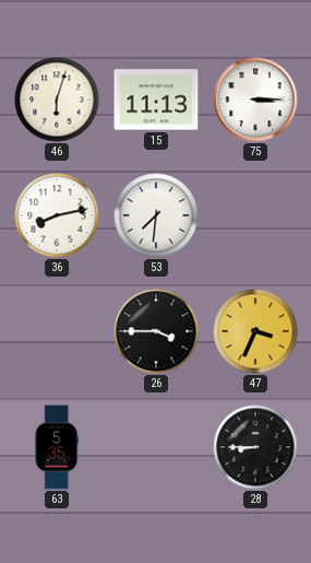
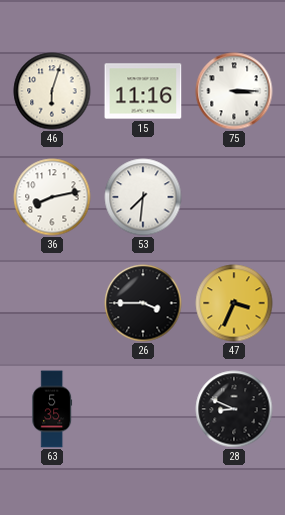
15: 11:13 -> 11:16 (143, 91)
28: 8:45 -> 8:49 (234, 409)
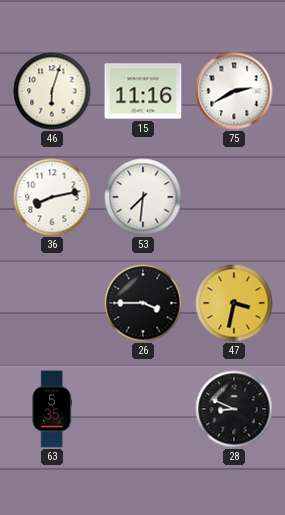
75: 3:15 -> 2:40 (234, 91)
47: 3:34 -> 3:32 (234, 303)
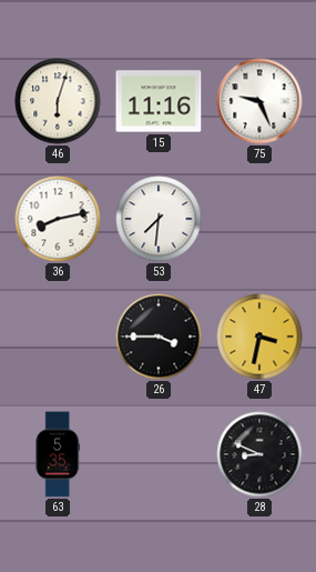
75: 2:40 -> 9:26 (259, 101)
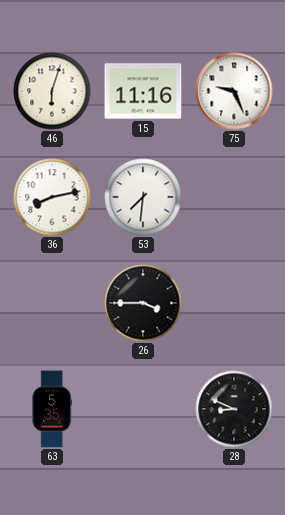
47: 3:32 -> none (259, 337)
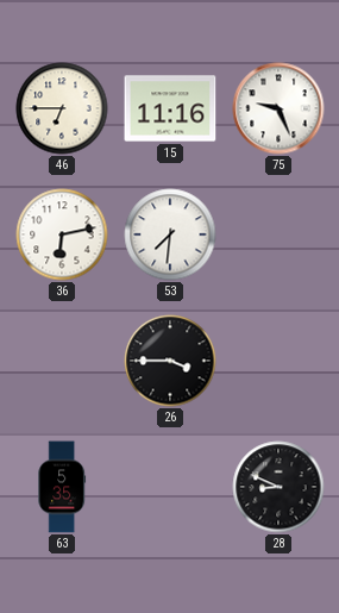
46: 6:03 -> 6:45 (62, 108)
36: 8:13 -> 6:13 (62, 234)
